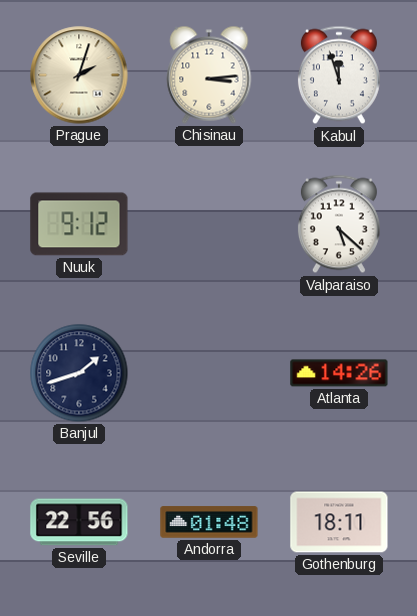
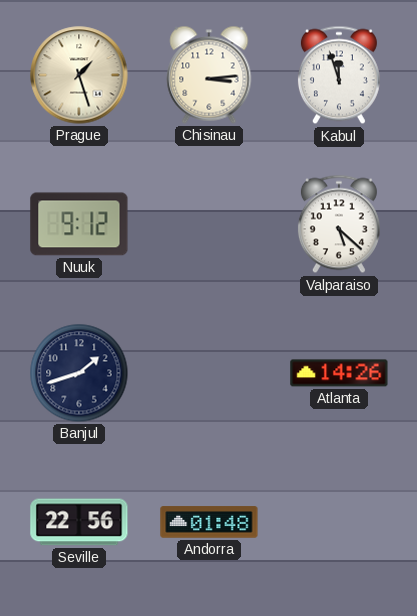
Prague: 2:03 -> 1:27 (79, 75)
Gothenburg: 18:11 -> none (339, 522)
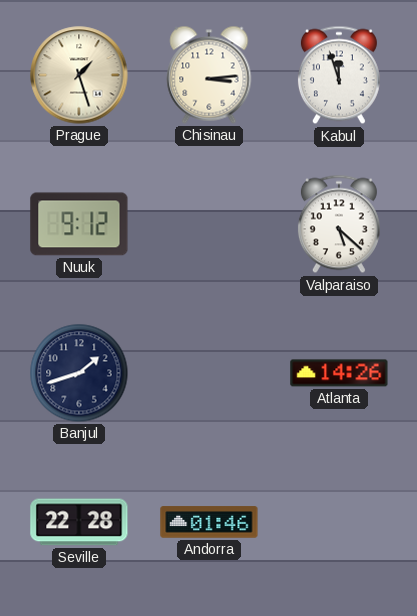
Seville: 22:56 -> 22:28 (79, 522)
Andorra: 01:48 -> 01:46 (209, 522)
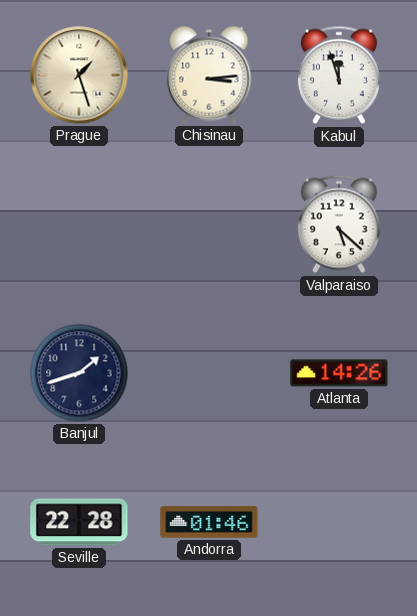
Nuuk: 9:12 -> none (79, 224)
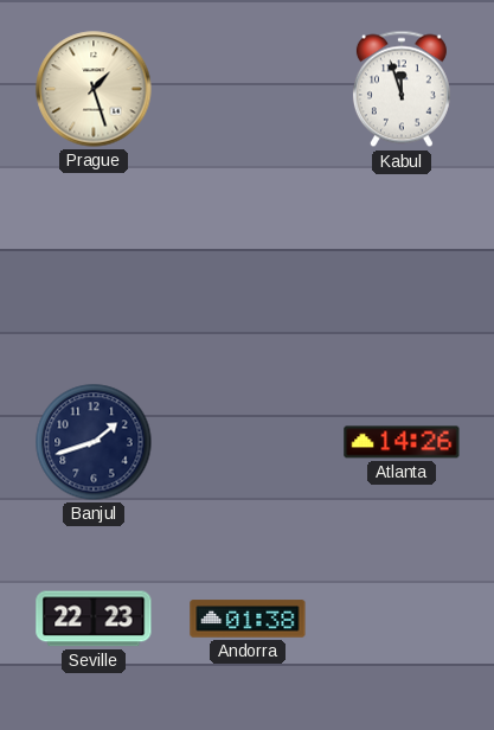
Chisinau: 3:14 -> none (209, 75)
Valparaiso: 5:22 -> none (339, 224)
Seville: 22:28 -> 22:23 (94, 619)
Andorra: 01:46 -> 01:38 (248, 619)
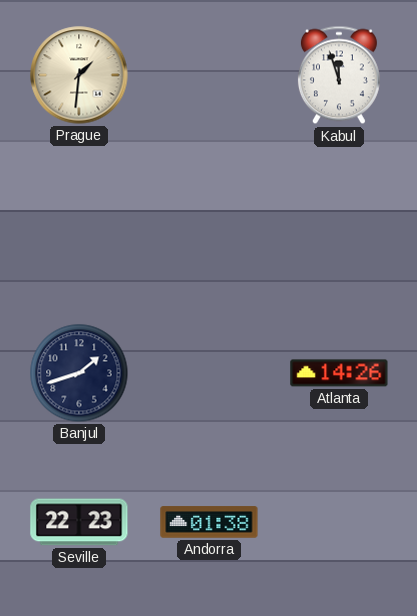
Prague: 1:27 -> 1:31 (79, 75)
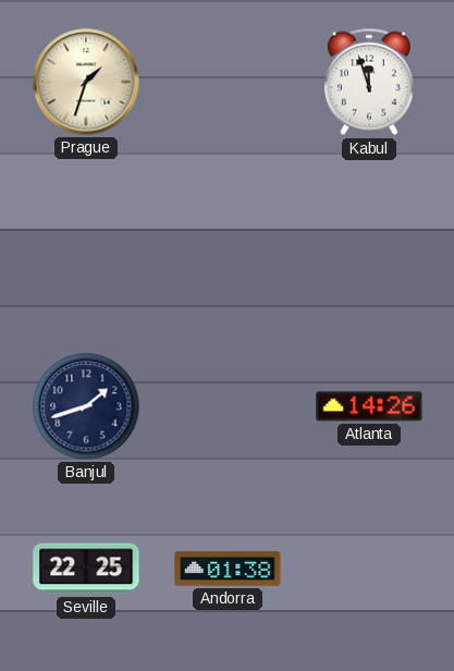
Prague: 1:31 -> 1:33 (86, 82)
Seville: 22:23 -> 22:25 (86, 569)
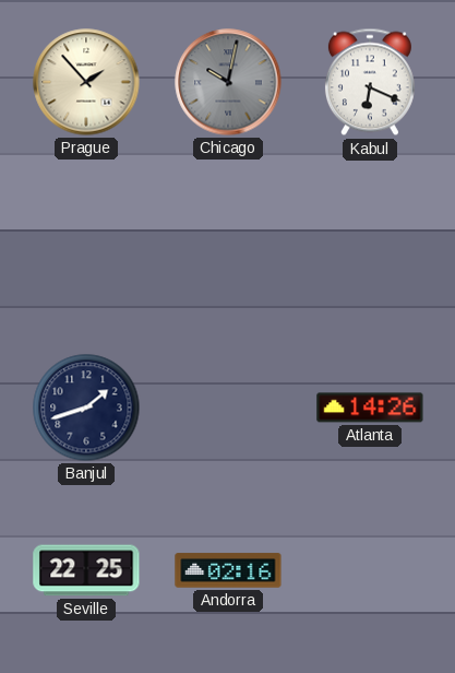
Prague: 1:33 -> 1:53 (86, 82)
Chicago: none -> 10:02 (228, 82)
Kabul: 11:57 -> 6:19 (370, 82)
Andorra: 01:38 -> 02:16 (228, 570)
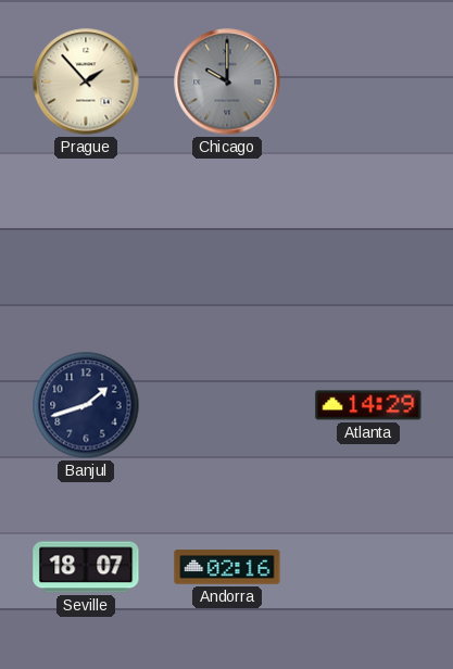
Chicago: 10:02 -> 10:00 (227, 81)
Kabul: 6:19 -> none (370, 82)
Atlanta: 14:26 -> 14:29 (368, 405)
Seville: 22:25 -> 18:07 (86, 567)
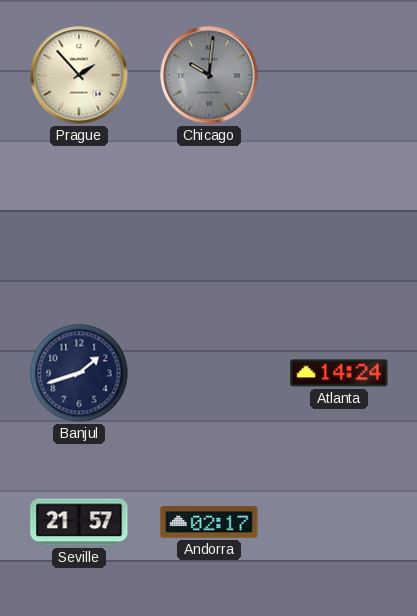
Chicago: 10:00 -> 10:01 (209, 75)
Atlanta: 14:29 -> 14:24 (339, 373)
Seville: 18:07 -> 21:57 (79, 522)
Andorra: 02:16 -> 02:17 (209, 522)
